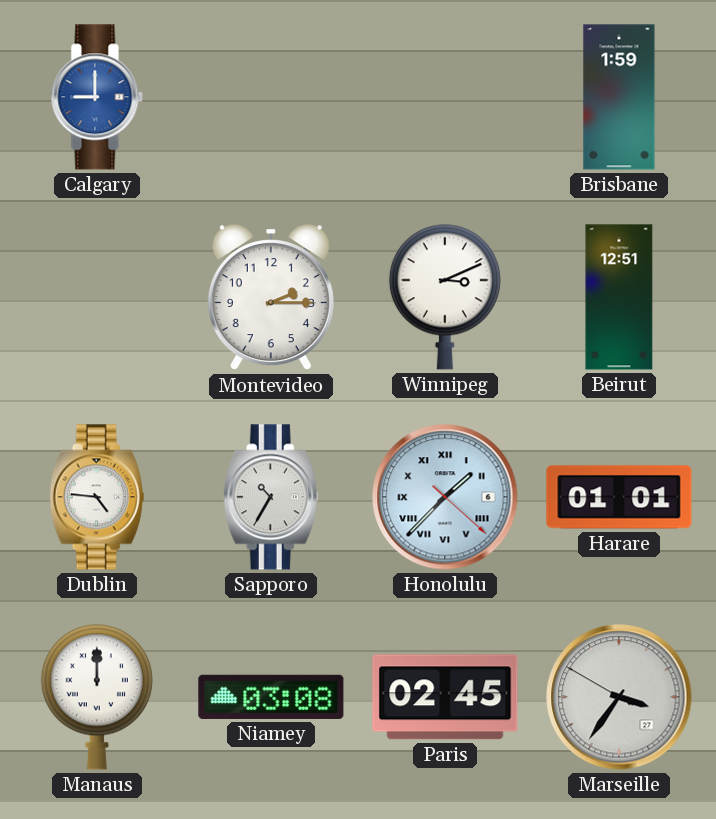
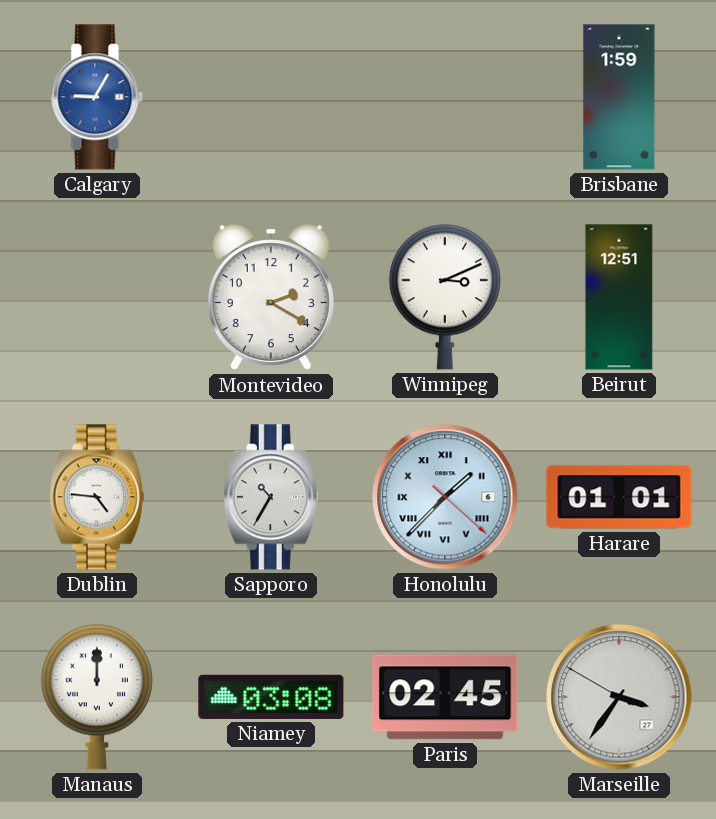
Calgary: 9:00 -> 9:05 (97, 97)
Montevideo: 2:15 -> 2:20 (271, 298)
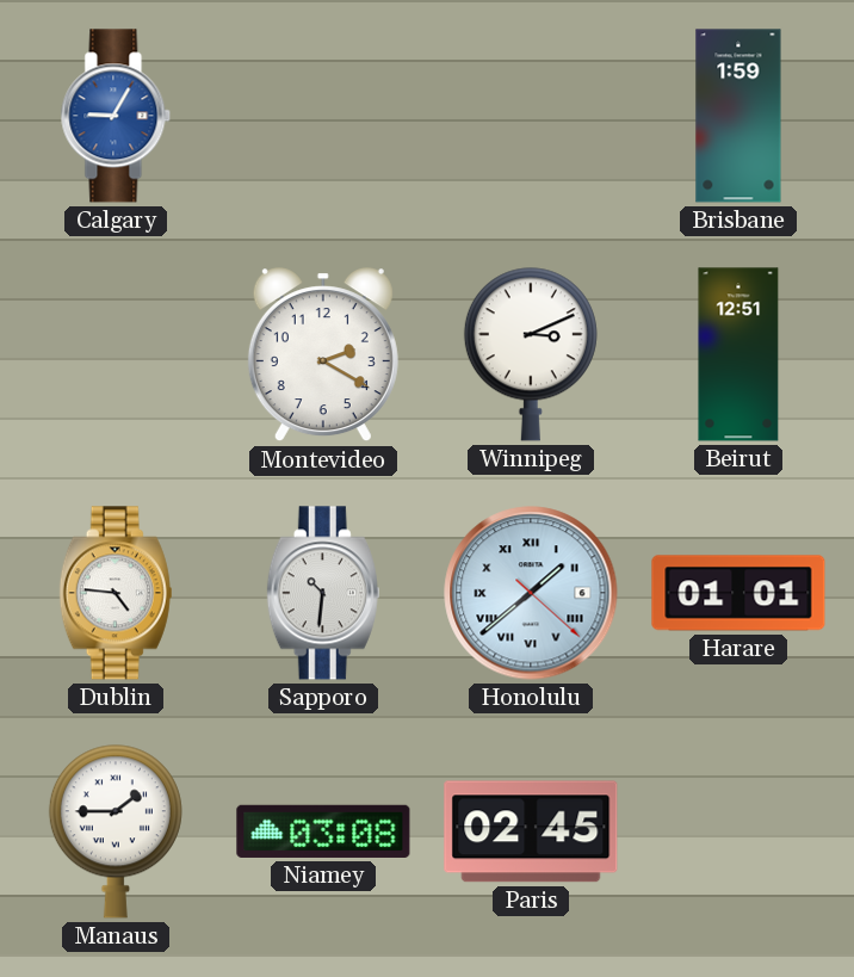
Sapporo: 10:35 -> 10:31 (323, 593)
Honolulu: 1:37 -> 1:38 (531, 593)
Manaus: 12:00 -> 1:45 (116, 831)
Marseille: 3:35 -> none (619, 697)
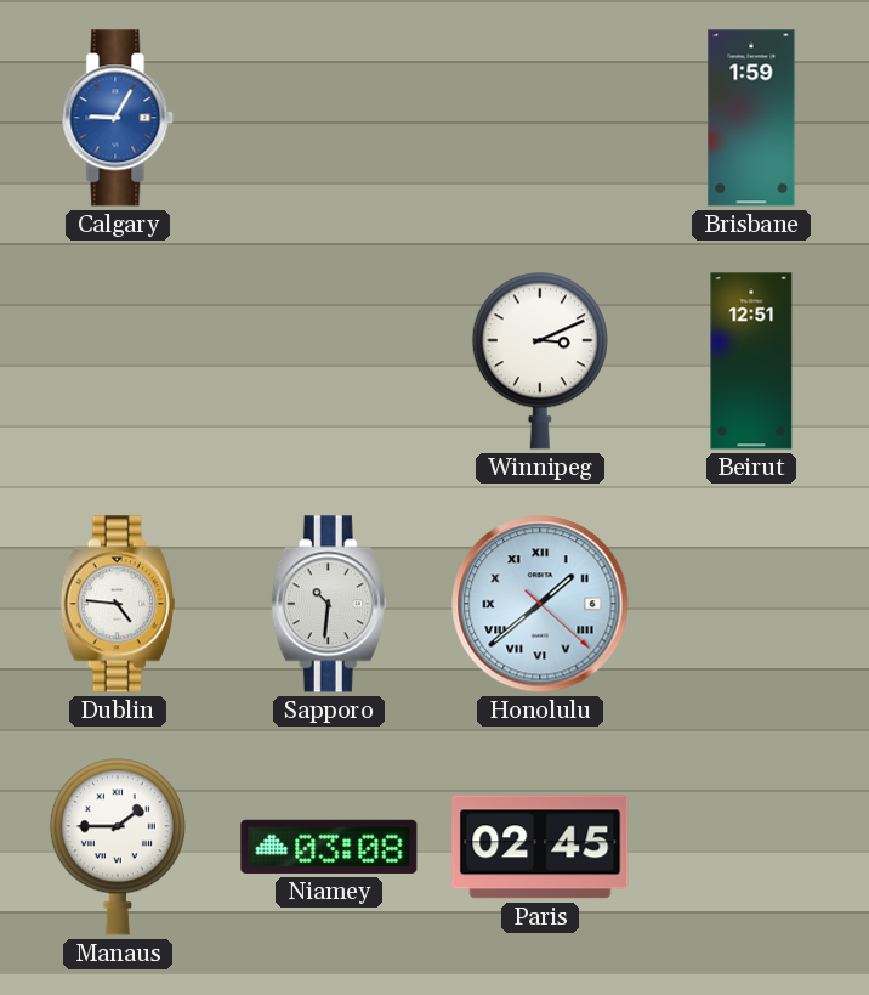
Montevideo: 2:20 -> none (323, 355)
Harare: 01:01 -> none (738, 593)
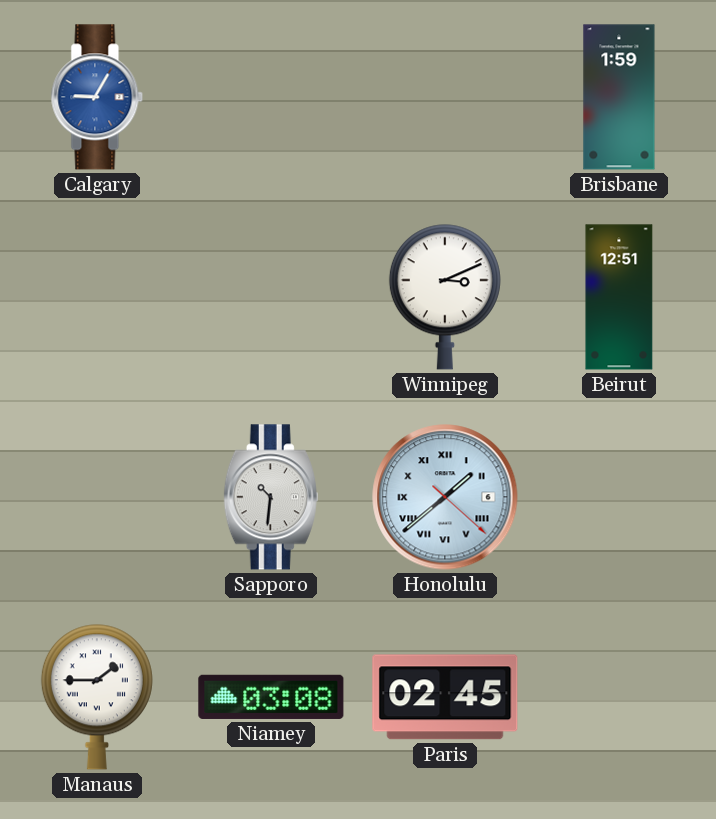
Dublin: 4:46 -> none (118, 604)
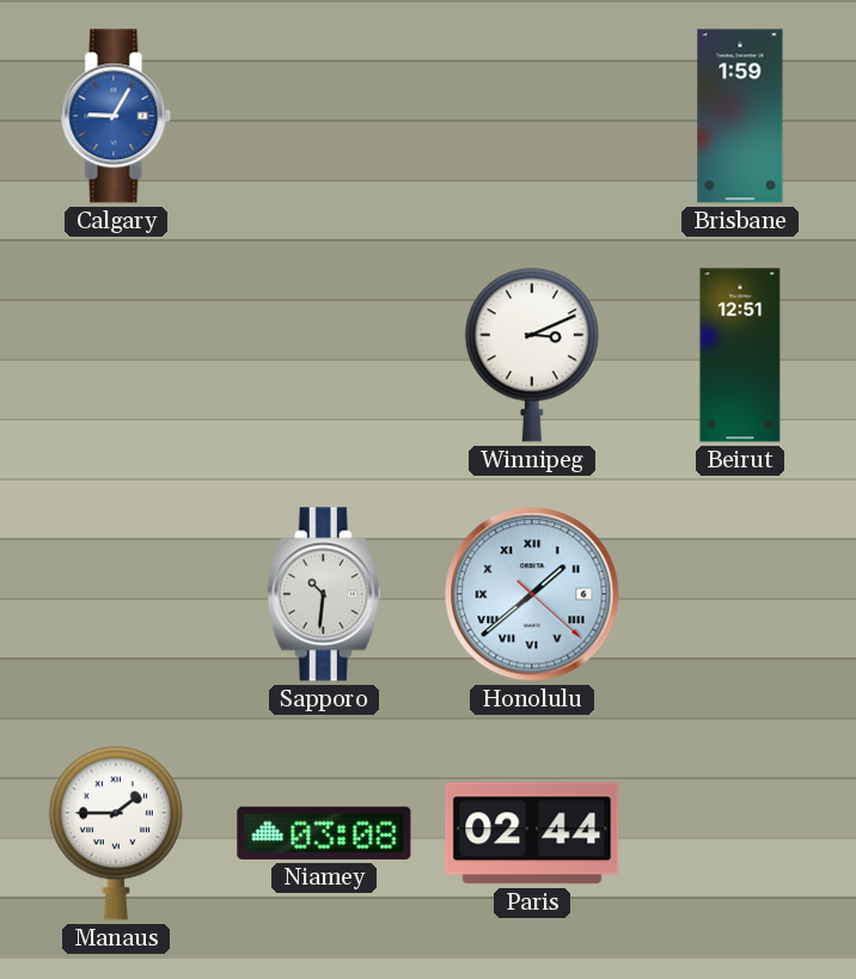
Paris: 02:45 -> 02:44 (532, 833)
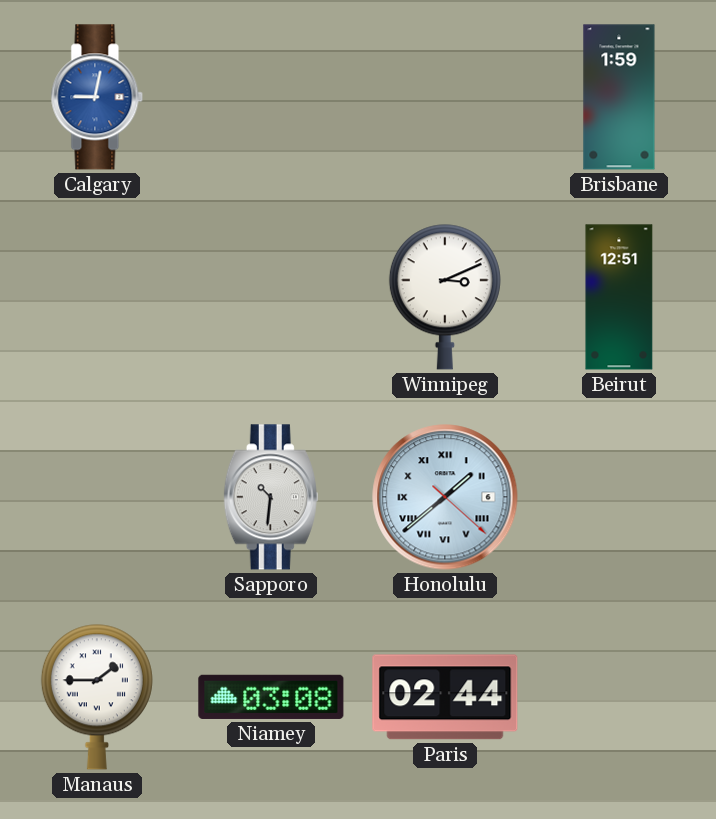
Calgary: 9:05 -> 9:02 (97, 97)
